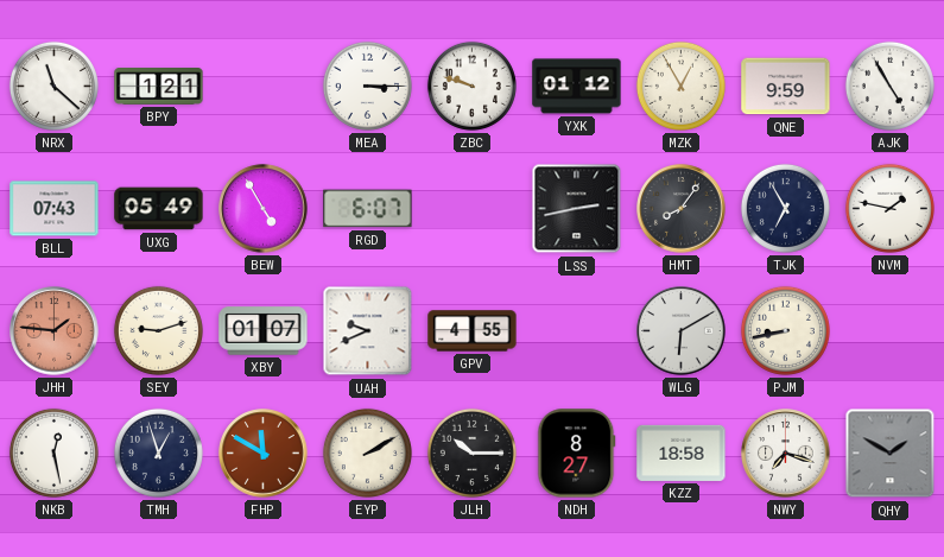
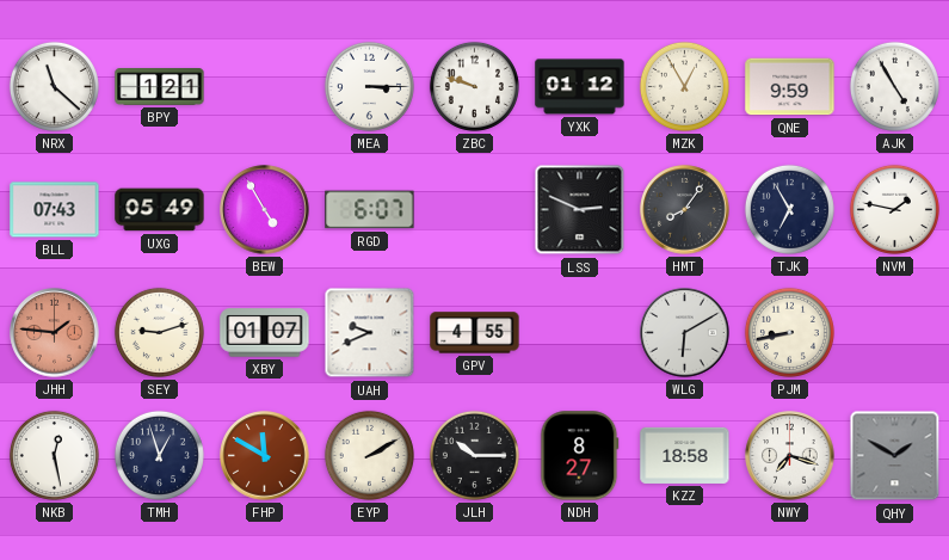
LSS: 2:43 -> 2:49 (580, 210)
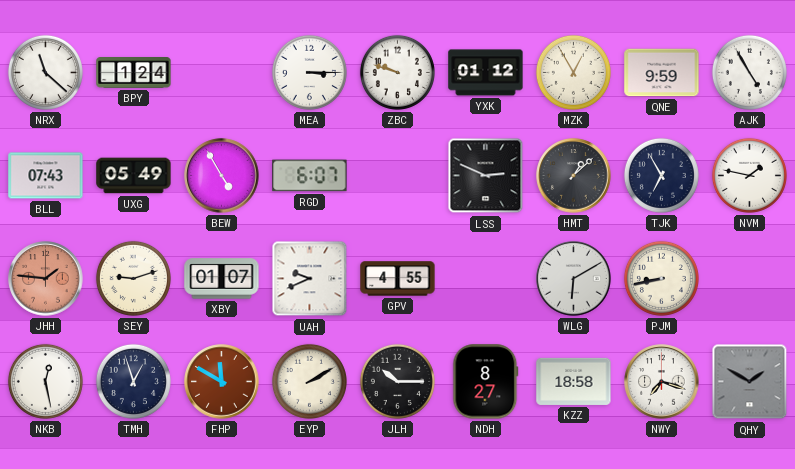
BPY: 1:21 -> 1:24 (134, 73)
HMT: 8:06 -> 1:08 (574, 176)
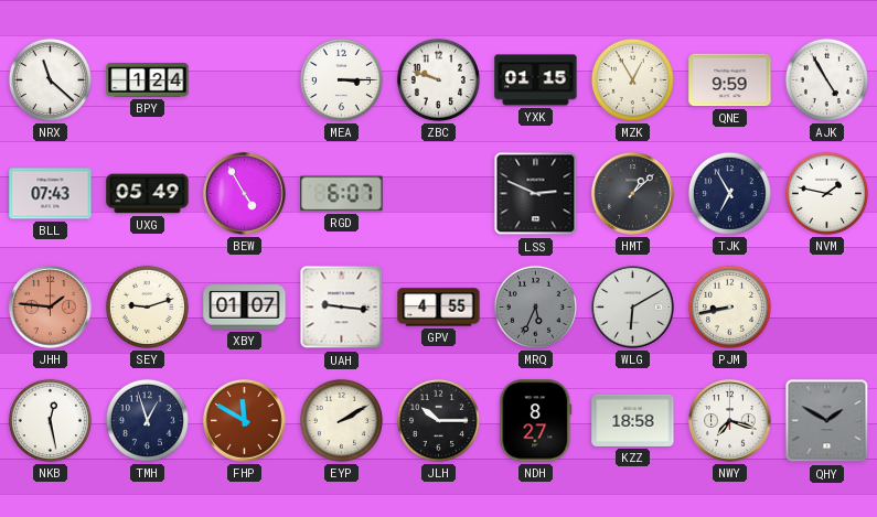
YXK: 01:12 -> 01:15 (536, 80)
UAH: 9:41 -> 9:16 (342, 308)
MRQ: none -> 5:34 (535, 306)
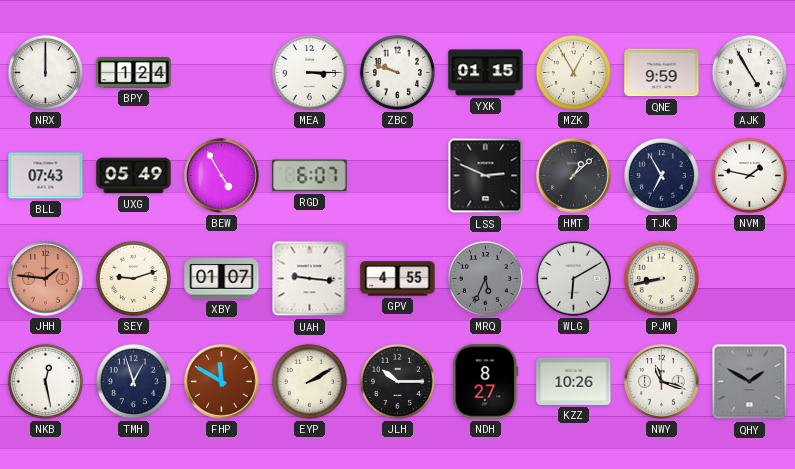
NRX: 11:22 -> 12:00 (45, 72)
KZZ: 18:58 -> 10:26 (574, 381)
NWY: 7:18 -> 11:18 (662, 382)
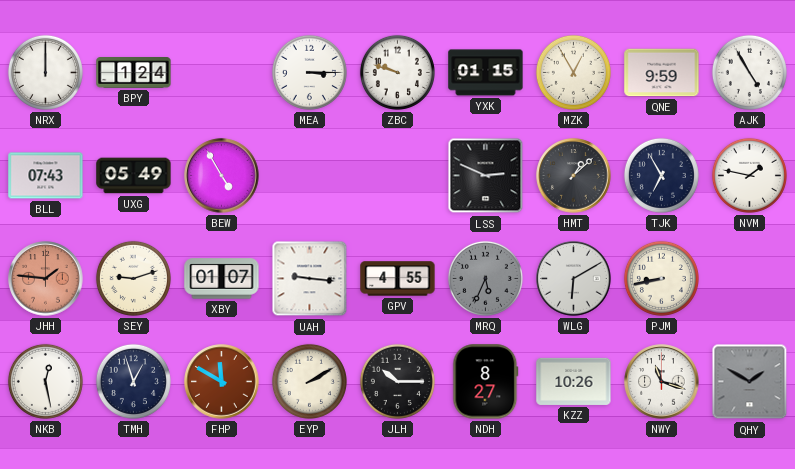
RGD: 6:07 -> none (310, 176)
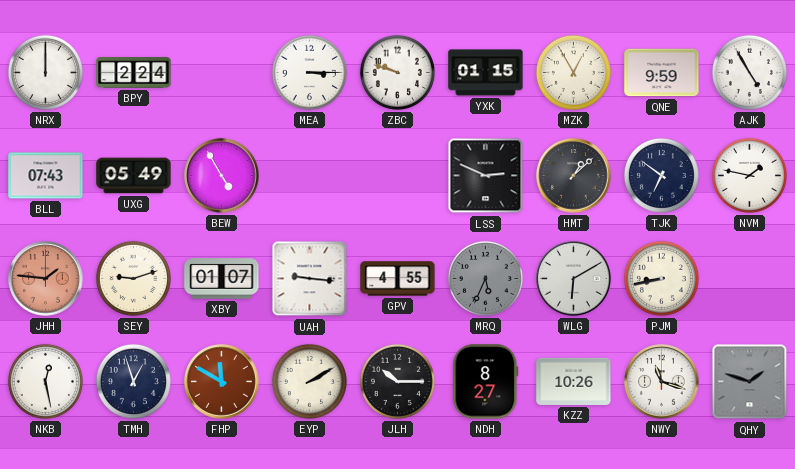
BPY: 1:24 -> 2:24 (134, 73)
TJK: 6:55 -> 6:51 (661, 175)
QHY: 1:50 -> 1:48 (750, 382)
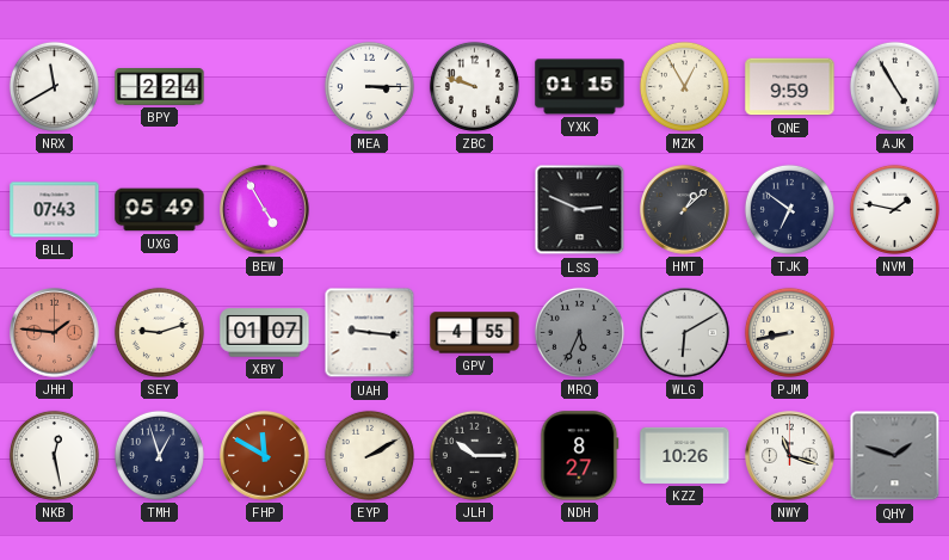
NRX: 12:00 -> 11:40 (54, 86)
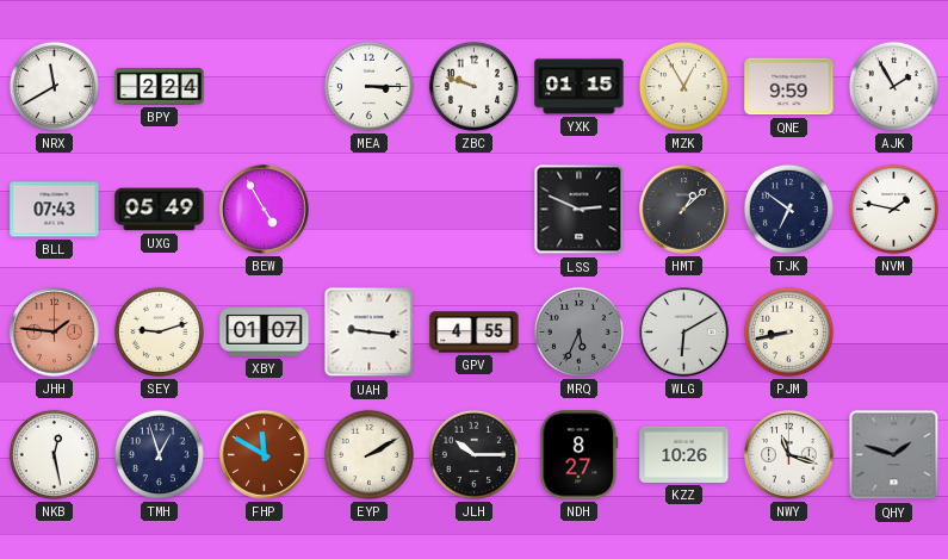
AJK: 4:55 -> 1:55 (893, 86)
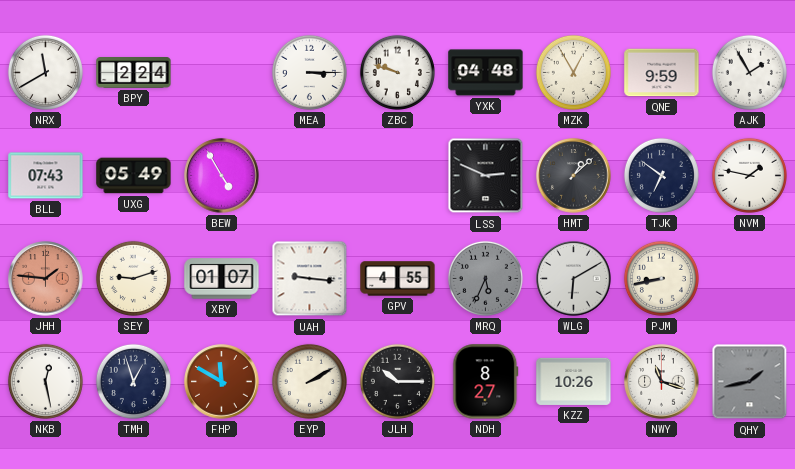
YXK: 01:15 -> 04:48 (486, 73)
QHY: 1:48 -> 1:43 (750, 382)
